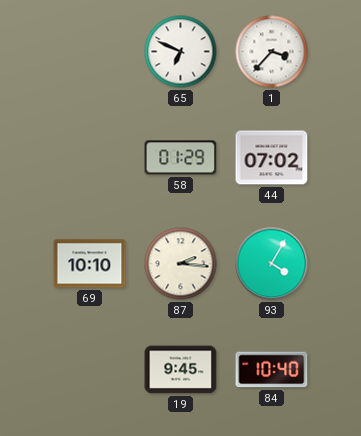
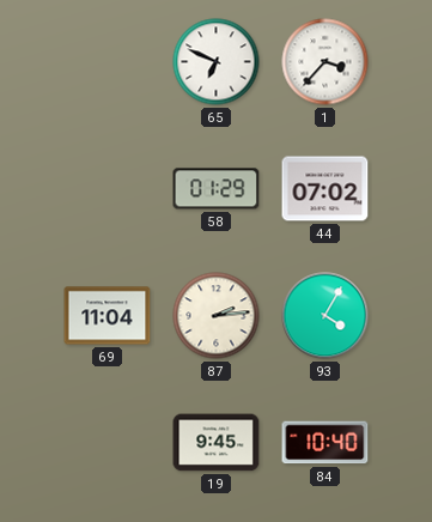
69: 10:10 -> 11:04 (108, 316)
87: 2:16 -> 2:14 (217, 316)
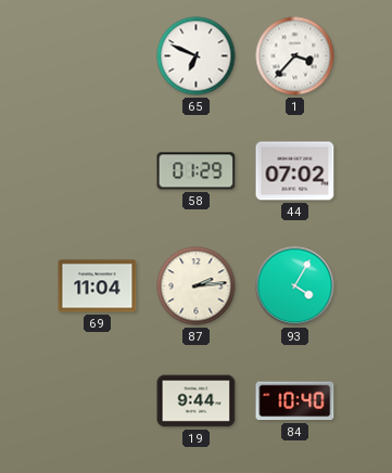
19: 9:45 -> 9:44 (197, 401)
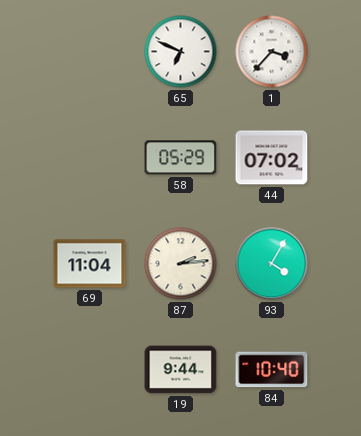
58: 01:29 -> 05:29 (181, 158)
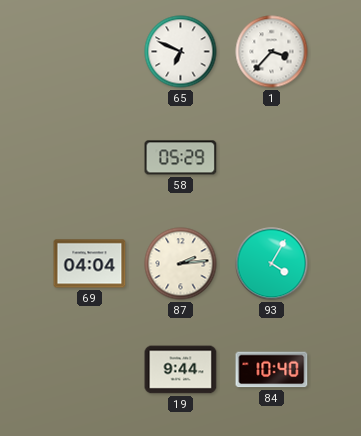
44: 07:02 -> none (272, 158)
69: 11:04 -> 04:04 (90, 264)
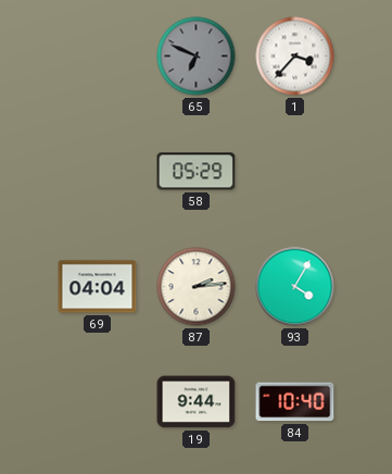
65 dial: white -> grey (197, 57)
